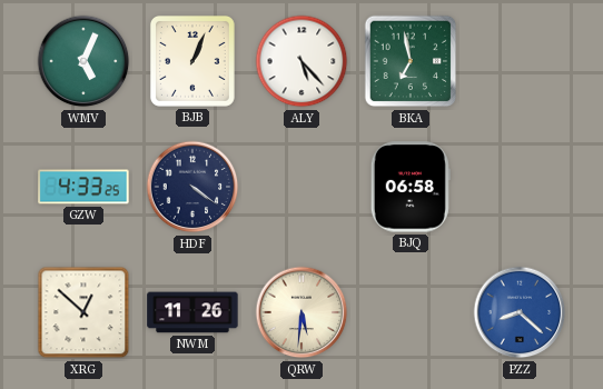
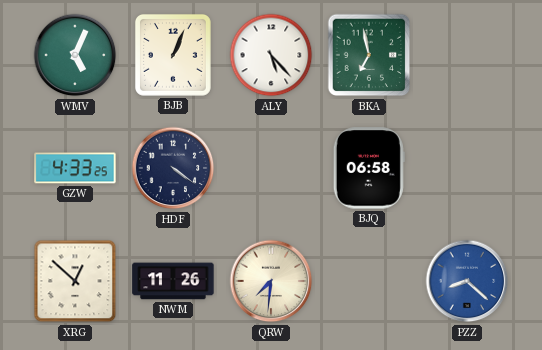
QRW: 5:31 -> 7:31 (271, 281)
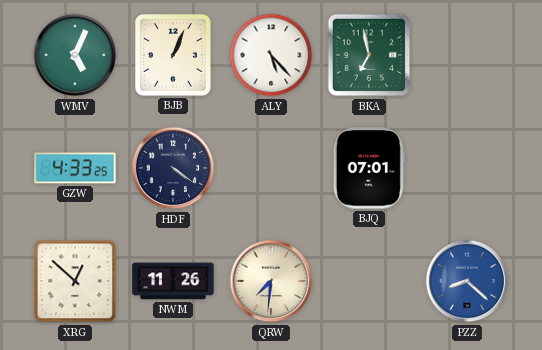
BJQ: 06:58 -> 07:01 (369, 168)
